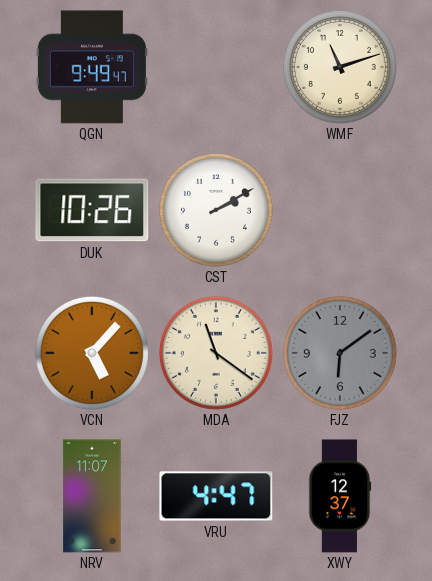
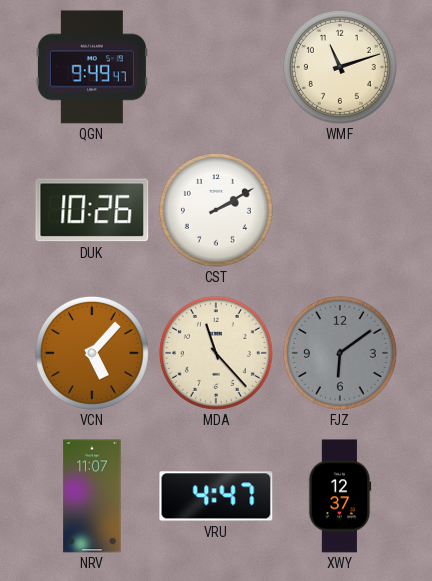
MDA: 11:21 -> 11:23 (216, 353)
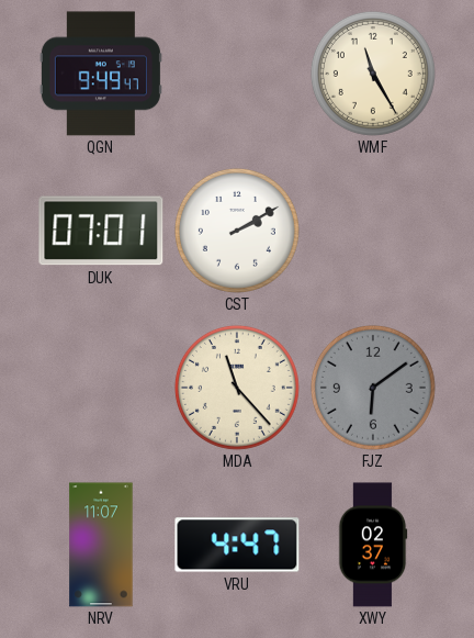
WMF: 11:12 -> 11:25 (373, 74)
DUK: 10:26 -> 07:01 (101, 231)
VCN: 5:07 -> none (92, 353)
XWY: 12:37 -> 02:37 (373, 545)
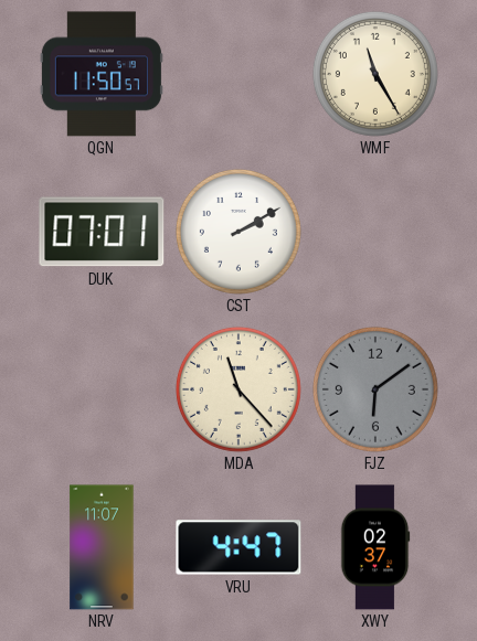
QGN: 9:49 -> 11:50 (102, 74)
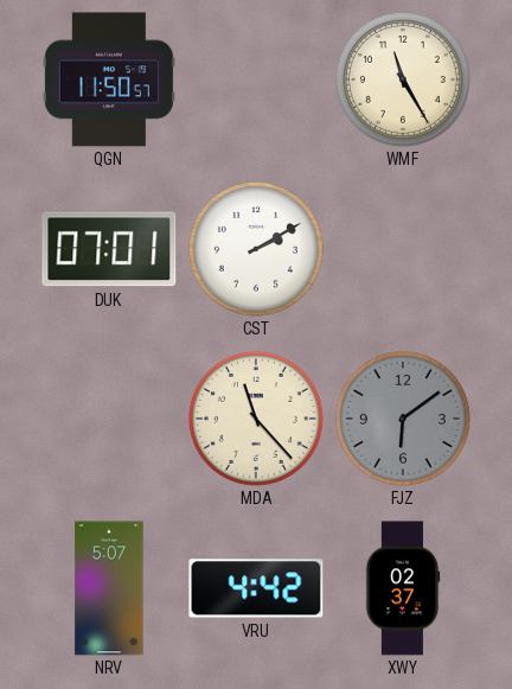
NRV: 11:07 -> 5:07 (109, 588)
VRU: 4:47 -> 4:42 (256, 588)
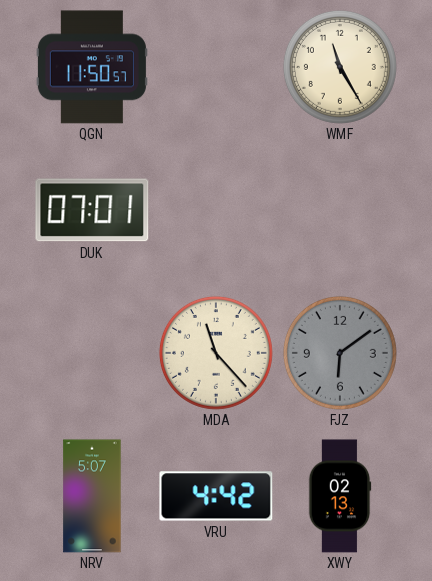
CST: 2:10 -> none (256, 249)
XWY: 02:37 -> 02:13 (340, 496)
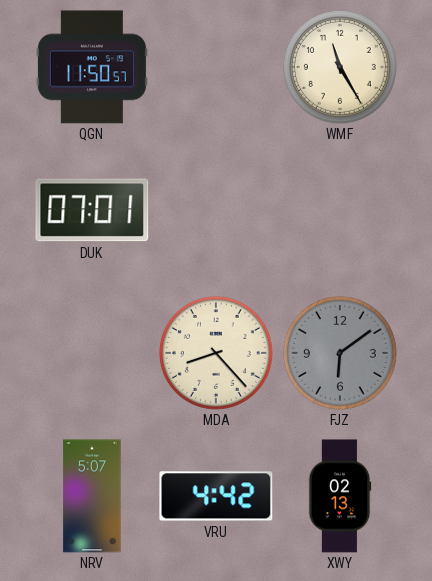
MDA: 11:23 -> 8:23 (216, 353)
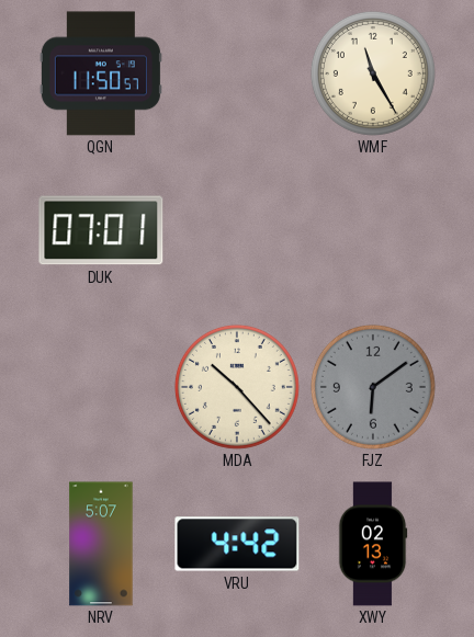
MDA: 8:23 -> 10:23 (237, 387)
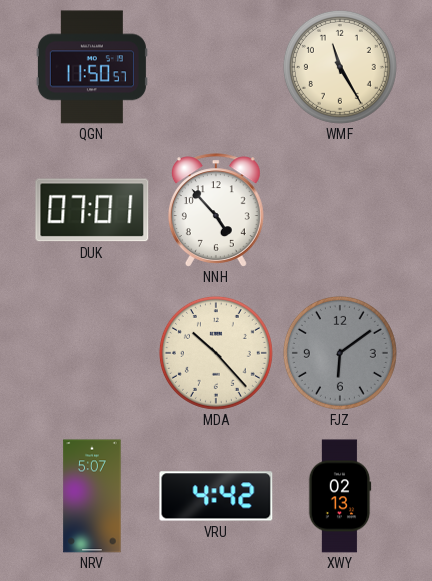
NNH: none -> 4:53 (216, 210)
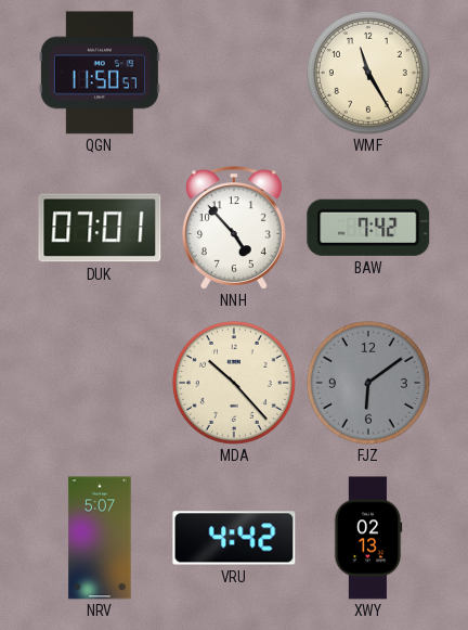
BAW: none -> 7:42 (368, 228)
